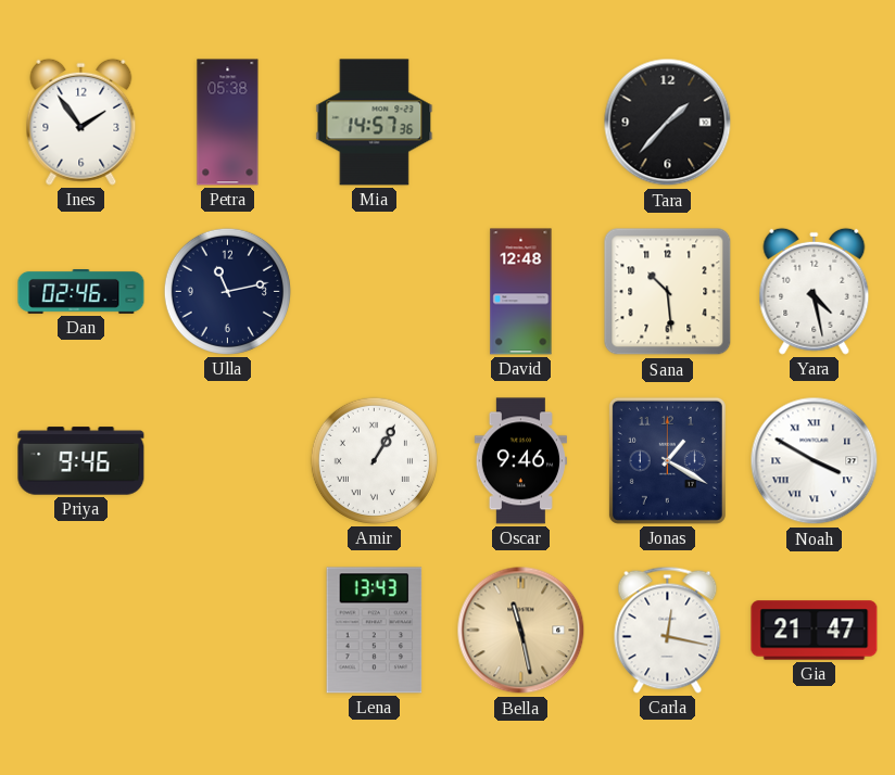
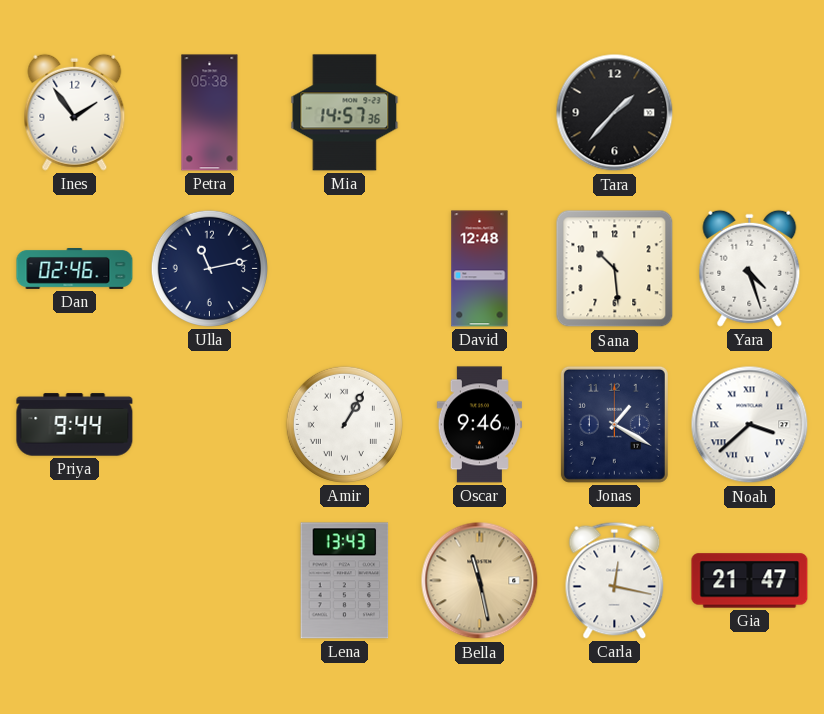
Yara: 4:28 -> 4:27 (750, 268)
Priya: 9:46 -> 9:44 (75, 425)
Noah: 3:50 -> 3:38 (750, 425)
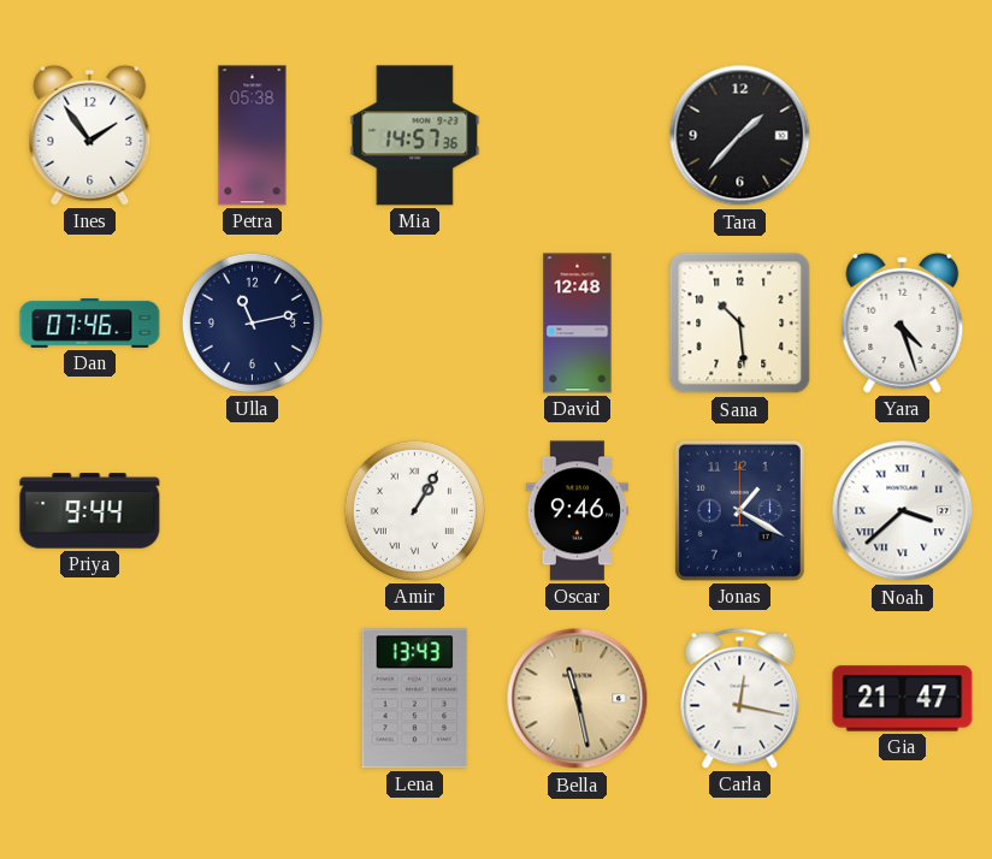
Dan: 02:46 -> 07:46 (90, 324)
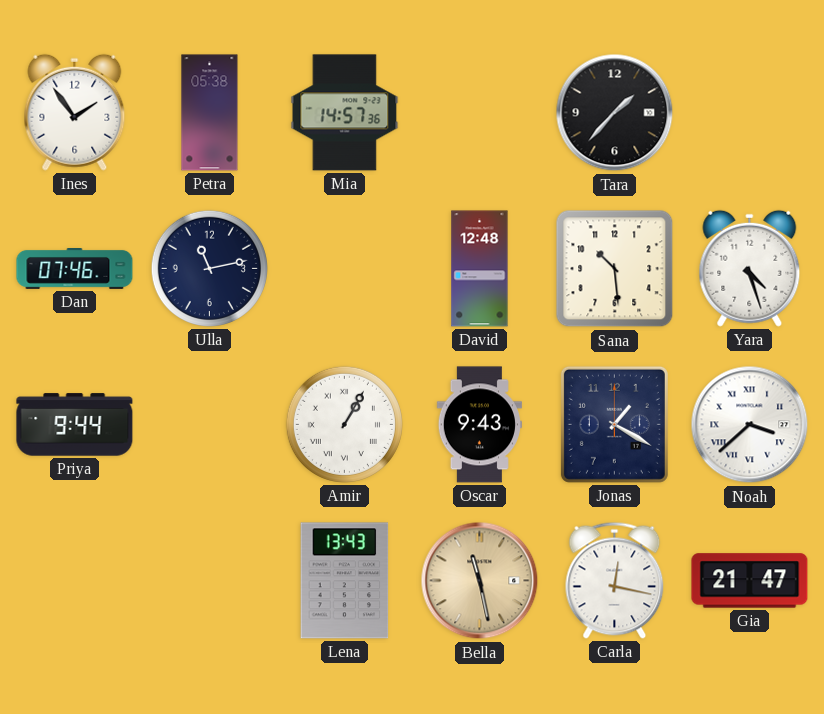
Oscar: 9:46 -> 9:43 (479, 425)
